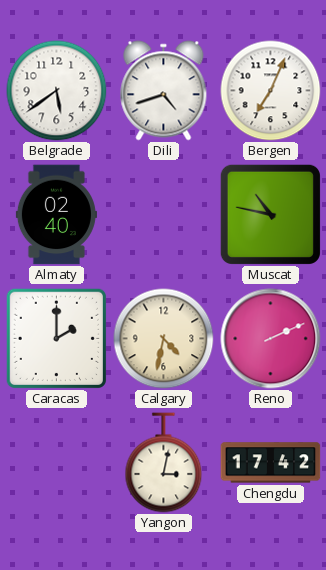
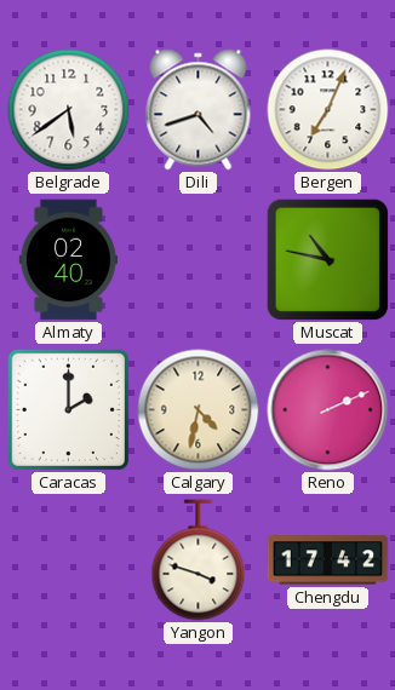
Yangon: 3:02 -> 3:48 (199, 560)
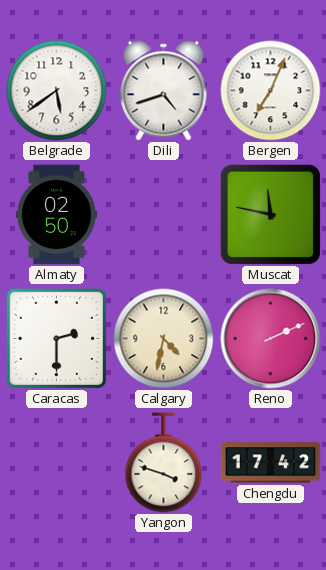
Almaty: 02:40 -> 02:50 (56, 215)
Muscat: 10:47 -> 11:47 (270, 214)
Caracas: 2:00 -> 2:30 (56, 338)
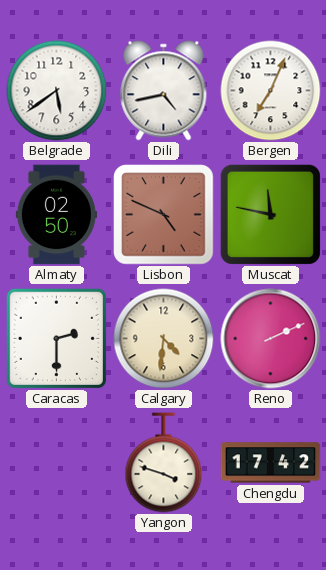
Dili: 4:42 -> 4:43 (164, 91)
Lisbon: none -> 4:49 (164, 215)
Calgary: 4:32 -> 4:31 (164, 339)
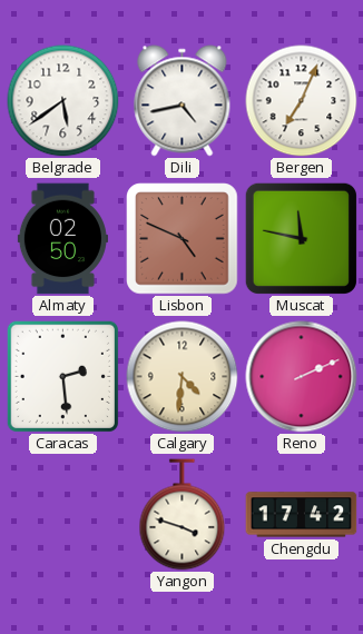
Caracas: 2:30 -> 2:29 (62, 376)
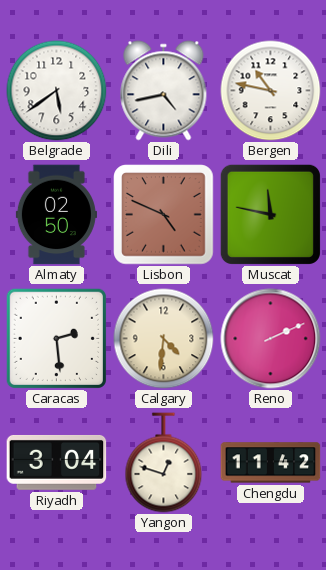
Bergen: 7:04 -> 10:47 (271, 91)
Riyadh: none -> 3:04 (57, 462)
Yangon: 3:48 -> 12:48 (164, 463)
Chengdu: 17:42 -> 11:42 (271, 463)
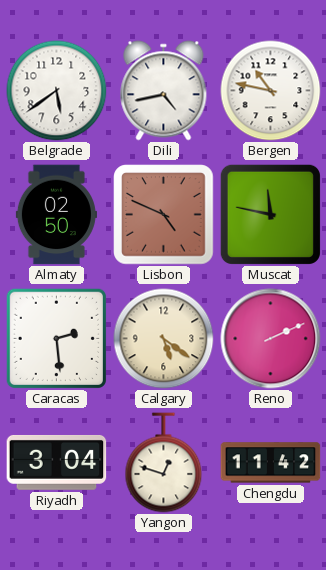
Calgary: 4:31 -> 5:21 (164, 339)
